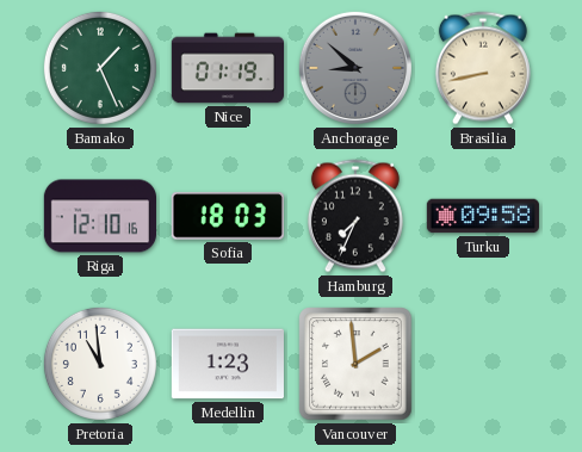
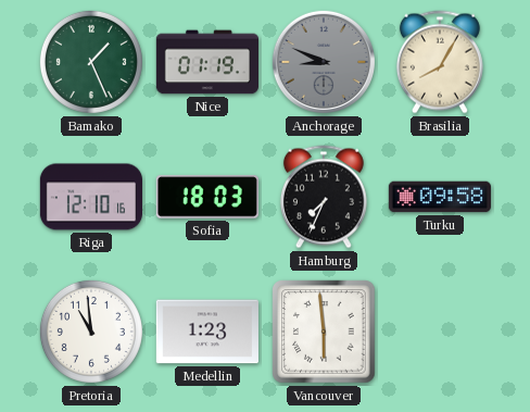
Anchorage: 8:52 -> 8:49 (324, 62)
Brasilia: 8:43 -> 8:05 (440, 62)
Vancouver: 1:59 -> 5:59 (324, 332)
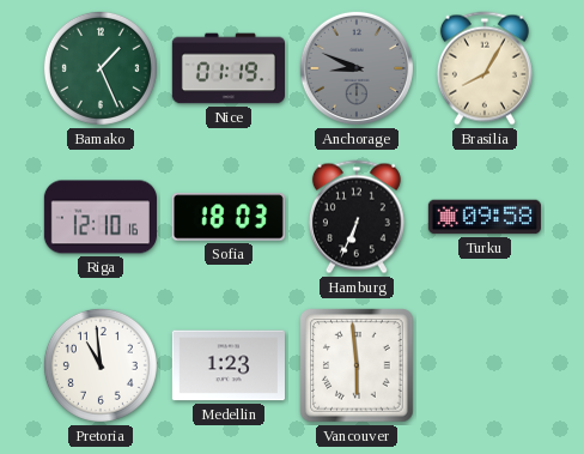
Hamburg: 7:34 -> 6:34 (357, 217)
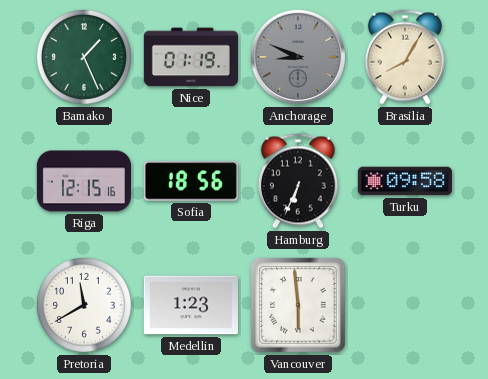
Riga: 12:10 -> 12:15 (83, 181)
Sofia: 18:03 -> 18:56 (191, 181)
Pretoria: 10:59 -> 11:40 (84, 305)
